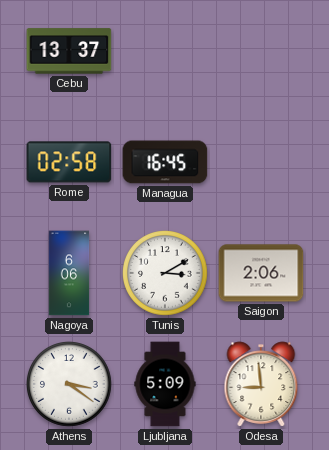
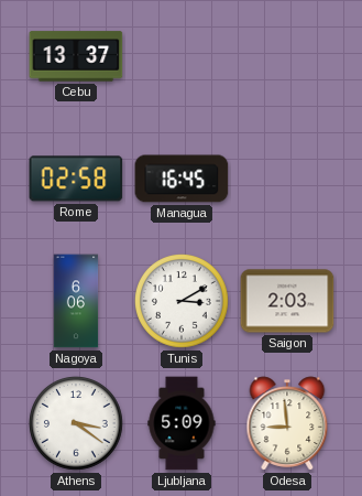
Saigon: 2:06 -> 2:03 (287, 301)
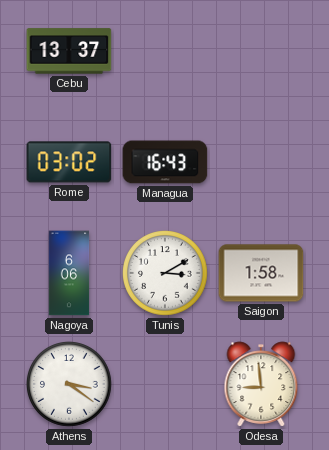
Rome: 02:58 -> 03:02 (69, 162)
Managua: 16:45 -> 16:43 (165, 162)
Saigon: 2:03 -> 1:58 (261, 273)
Ljubljana: 5:09 -> none (182, 423)
